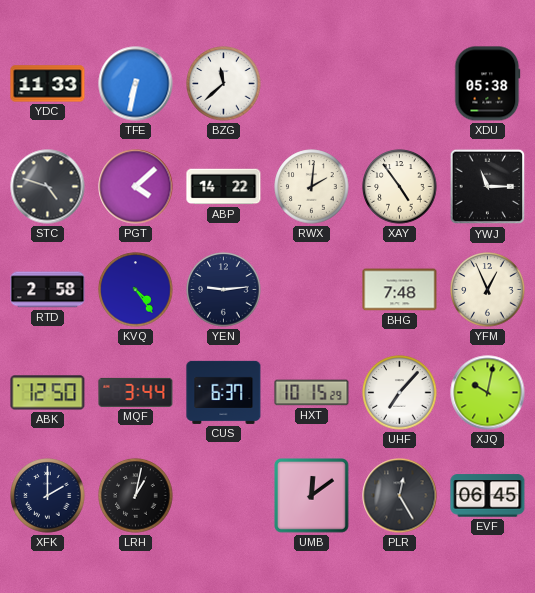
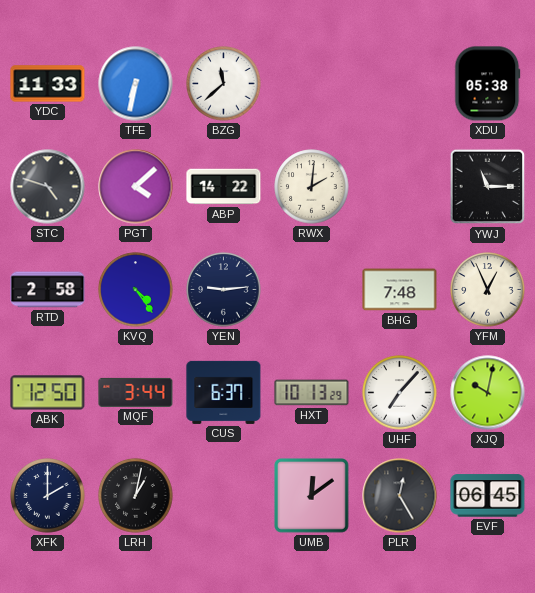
XAY: 4:54 -> none (400, 187)
HXT: 10:15 -> 10:13 (312, 393)
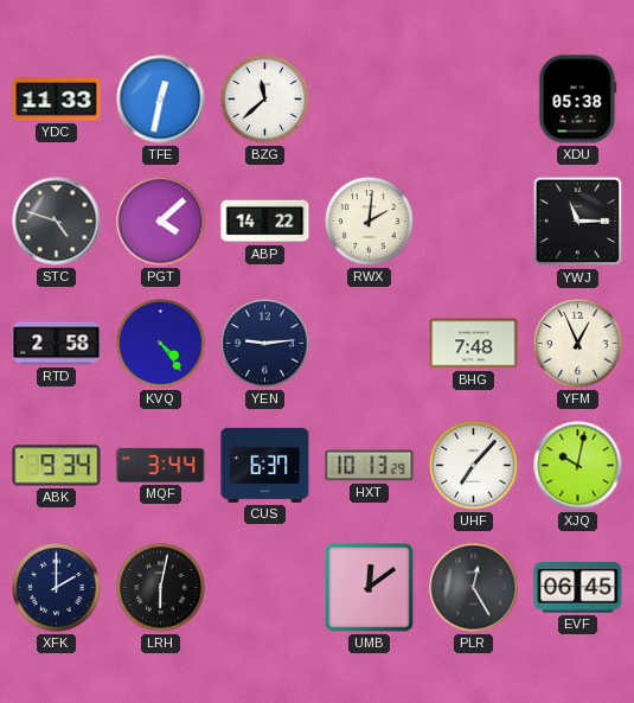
TFE: 6:32 -> 12:32 (161, 100)
ABK: 12:50 -> 9:34 (57, 466)
LRH: 1:02 -> 6:02 (161, 588)
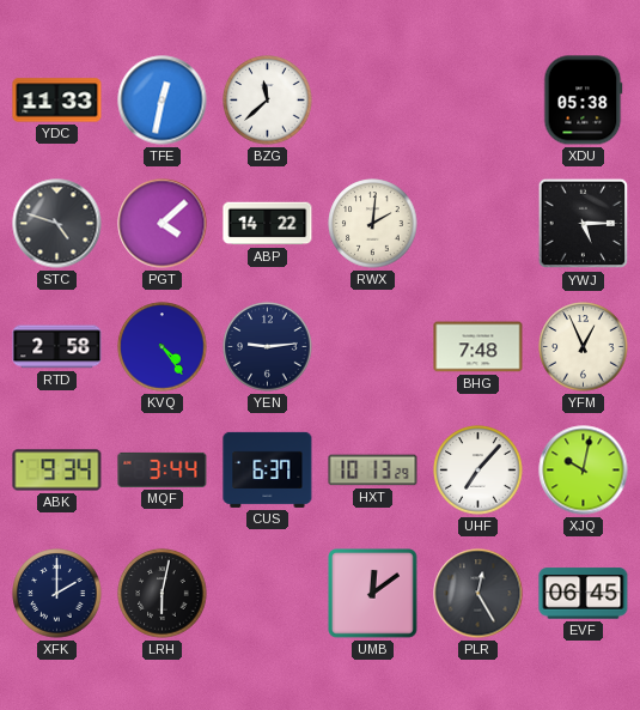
YWJ: 11:15 -> 5:15 (584, 224)
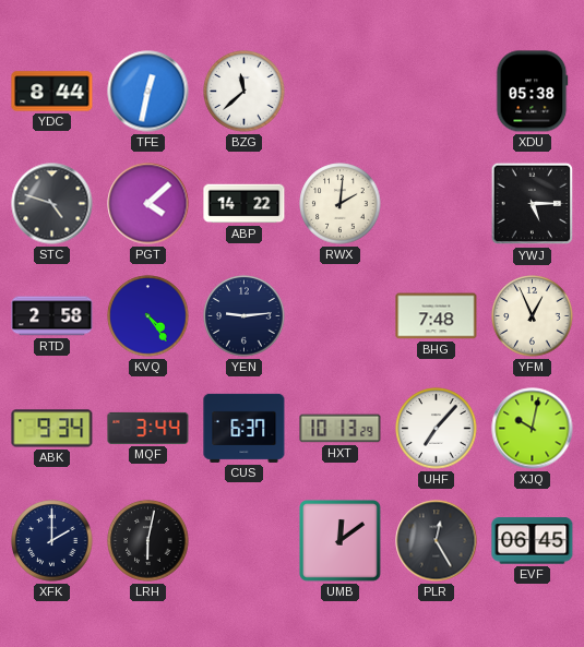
YDC: 11:33 -> 8:44 (52, 92)
